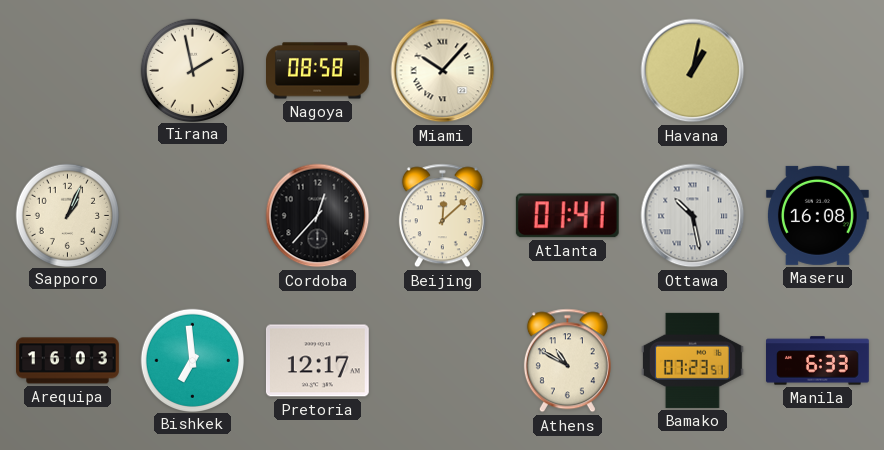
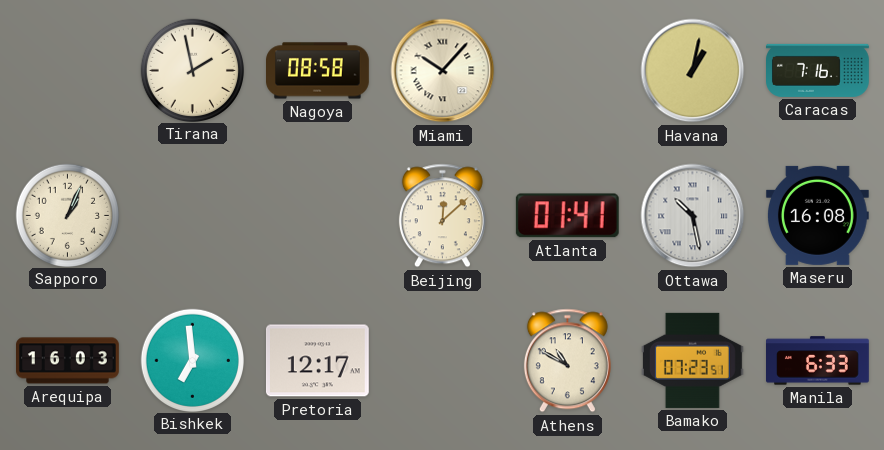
Caracas: none -> 7:16 (818, 70)
Cordoba: 12:37 -> none (318, 216)
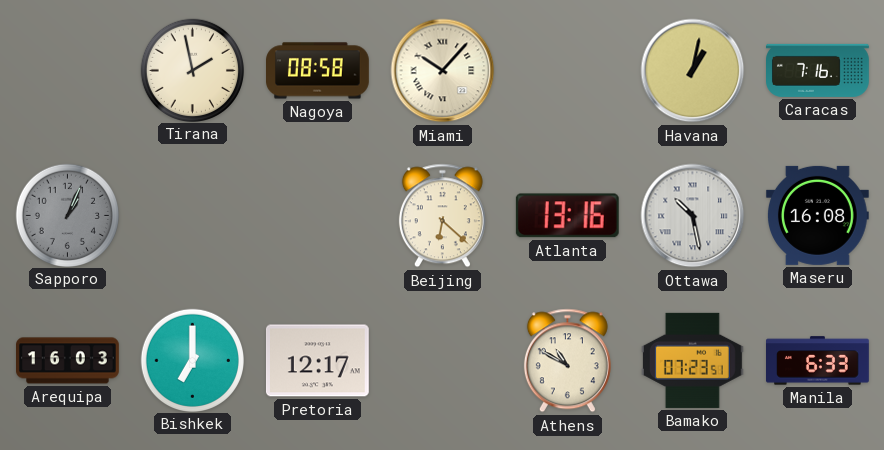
Sapporo dial: cream -> grey (67, 215)
Beijing: 12:08 -> 6:22 (442, 216)
Atlanta: 01:41 -> 13:16 (567, 216)
Bishkek: 6:59 -> 7:00 (192, 360)
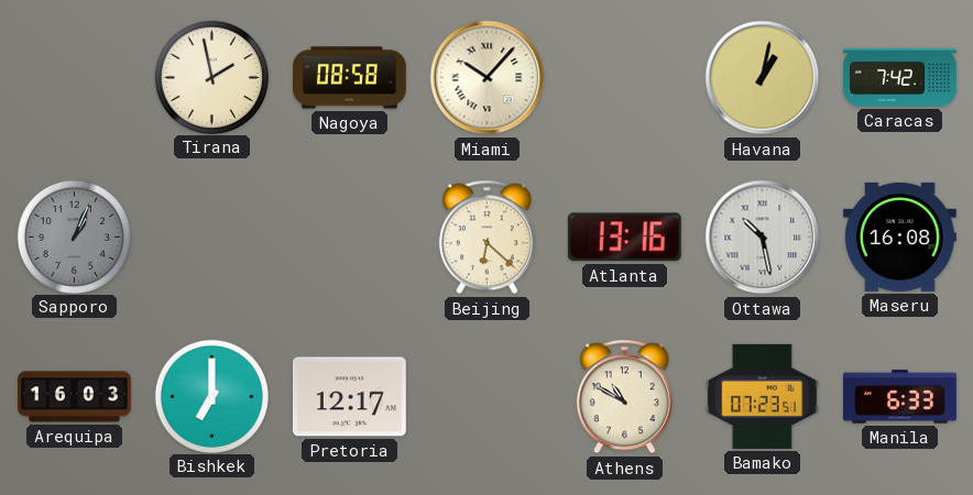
Caracas: 7:16 -> 7:42 (900, 77)
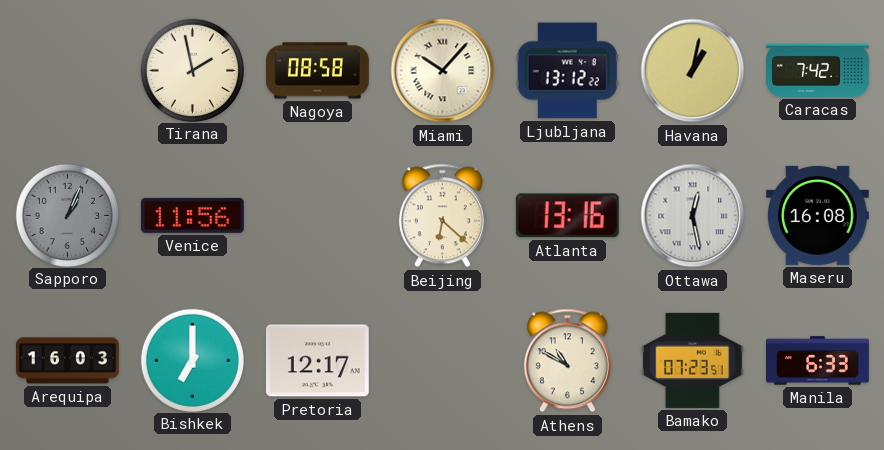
Ljubljana: none -> 13:12 (567, 71)
Venice: none -> 11:56 (192, 215)
Ottawa: 10:28 -> 12:28 (693, 216)
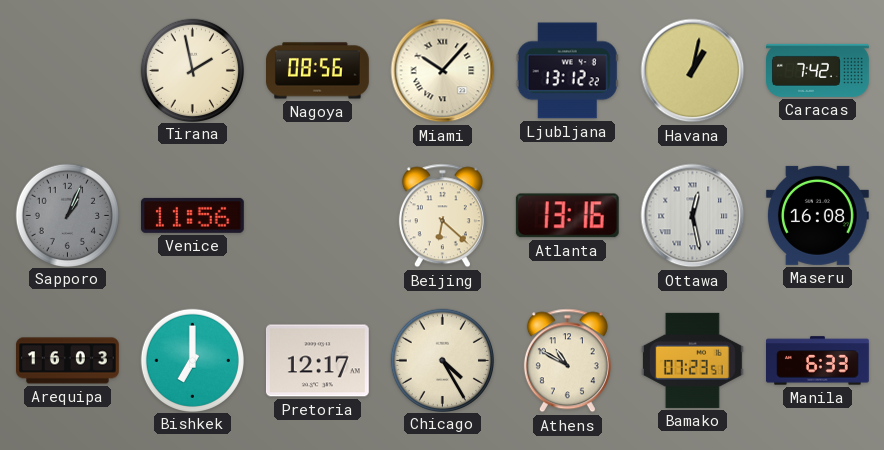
Nagoya: 08:58 -> 08:56 (318, 71)
Chicago: none -> 4:25 (442, 360)
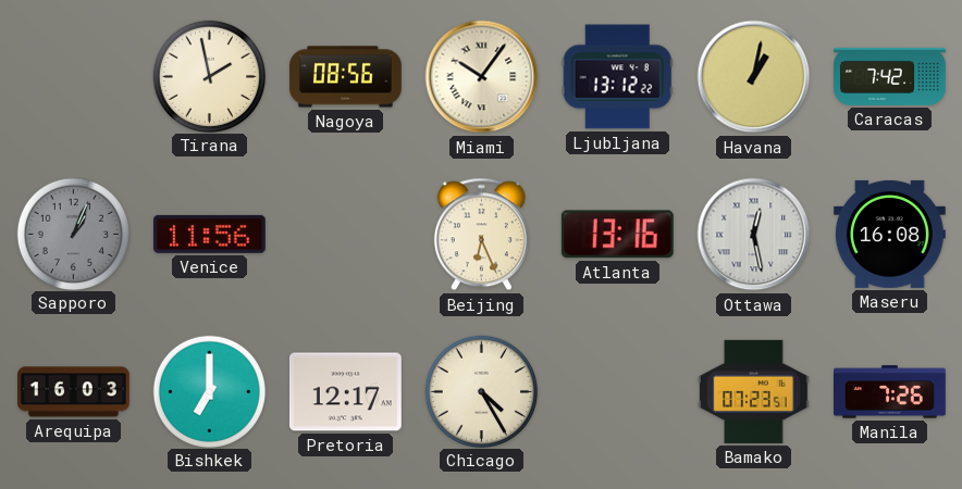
Miami: 10:07 -> 10:06 (482, 77)
Beijing: 6:22 -> 6:26 (481, 235)
Athens: 10:50 -> none (567, 361)
Manila: 6:33 -> 7:26 (890, 392)
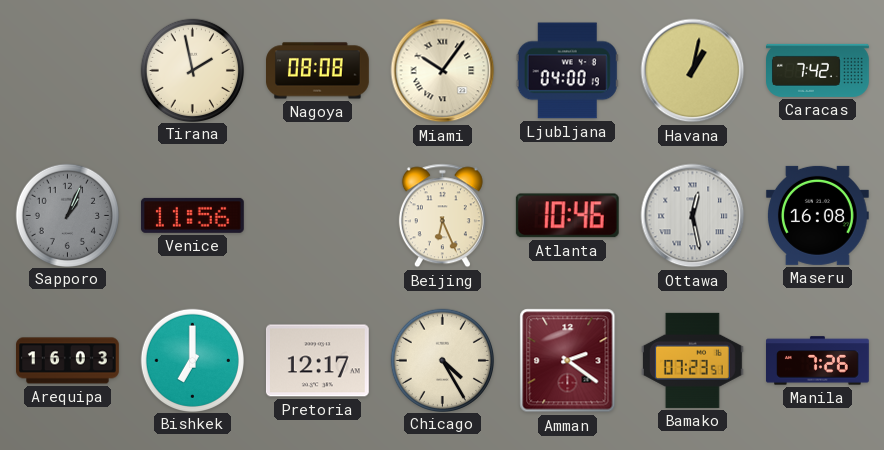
Nagoya: 08:56 -> 08:08 (318, 71)
Ljubljana: 13:12 -> 04:00 (567, 71)
Atlanta: 13:16 -> 10:46 (567, 216)
Amman: none -> 2:21 (568, 361)
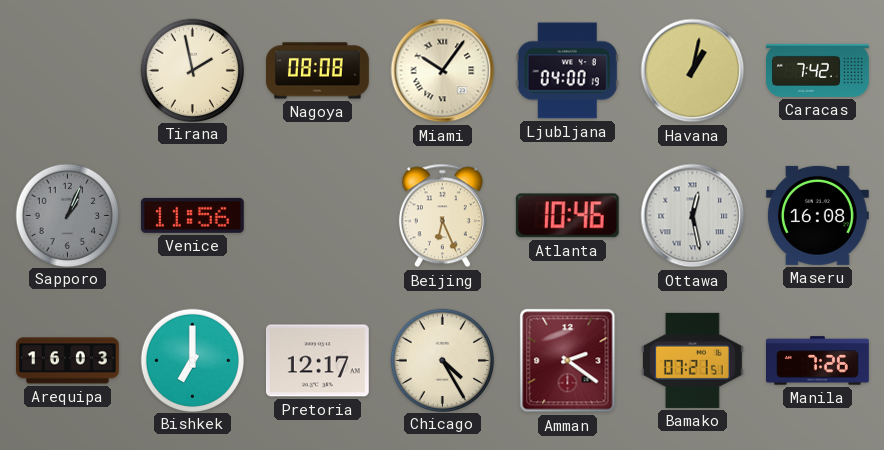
Bamako: 07:23 -> 07:21 (692, 360)
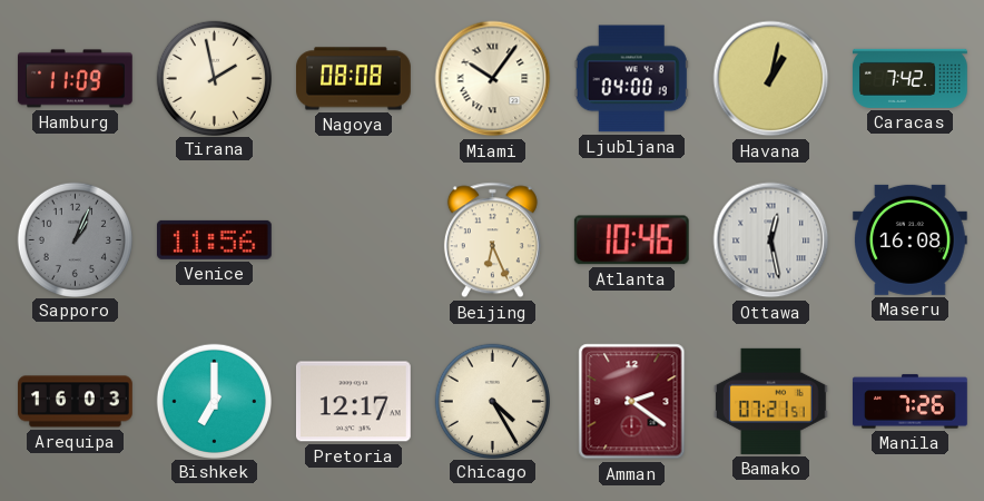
Hamburg: none -> 11:09 (75, 79)
